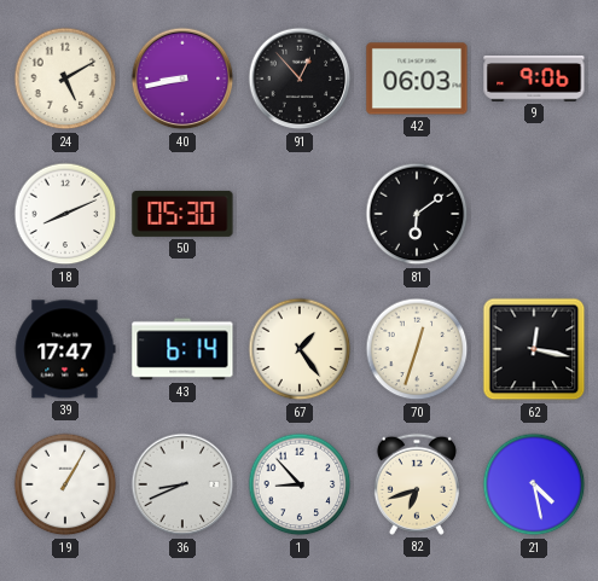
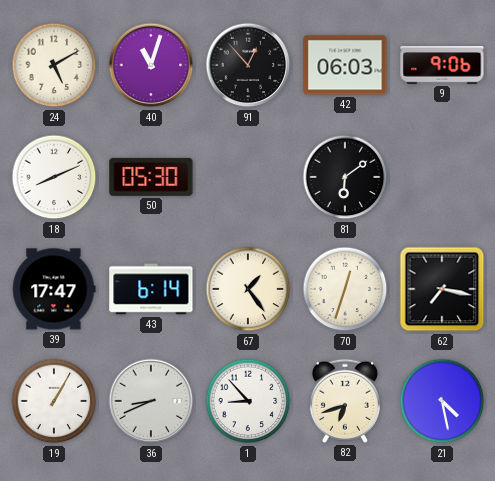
40: 8:43 -> 11:03 (151, 65)
62: 12:17 -> 7:17 (442, 289)
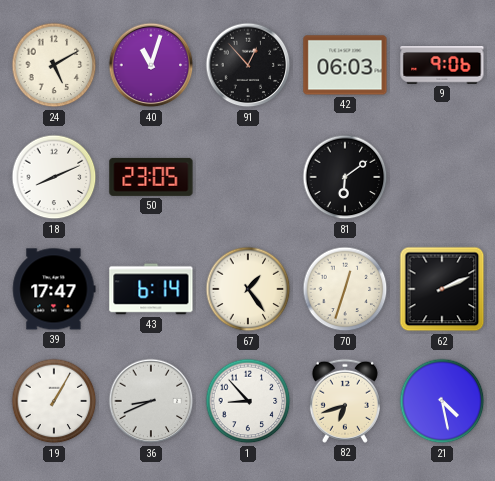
50: 05:30 -> 23:05 (151, 177)
62: 7:17 -> 2:11 (442, 289)
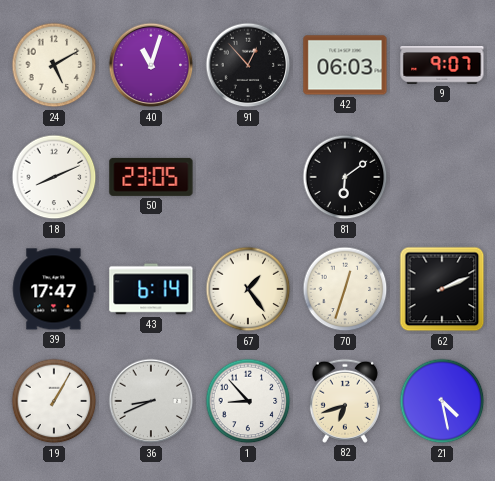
9: 9:06 -> 9:07 (442, 65)
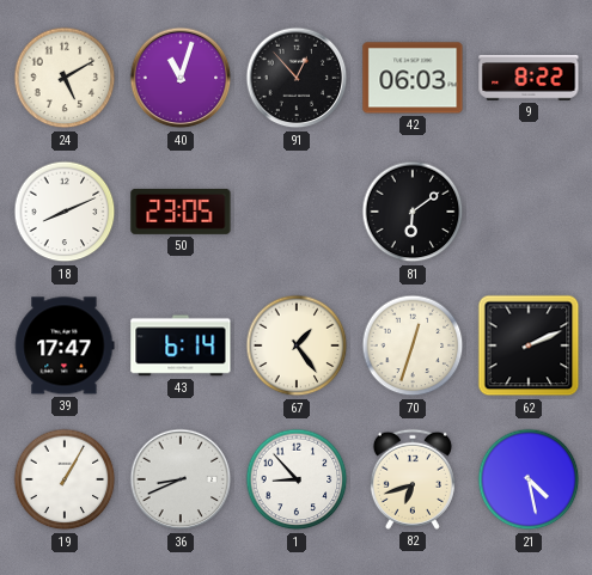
9: 9:07 -> 8:22 (529, 78)
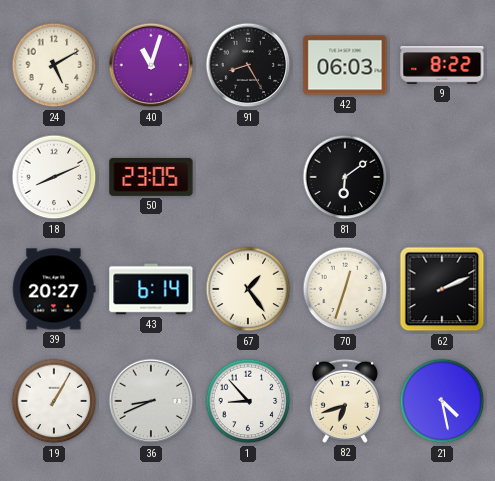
91: 12:53 -> 8:25 (248, 65)
39: 17:47 -> 20:27 (54, 289)
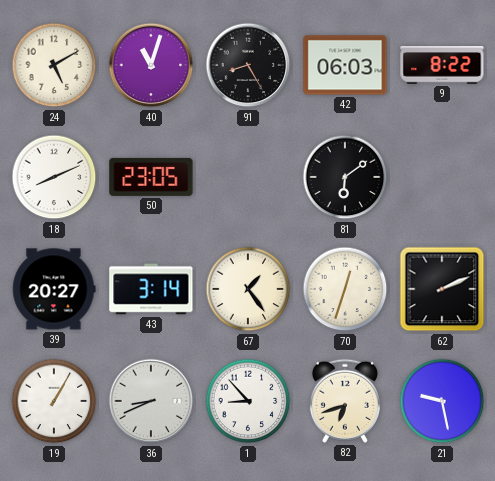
43: 6:14 -> 3:14 (151, 289)
21: 4:28 -> 9:28 (442, 401)
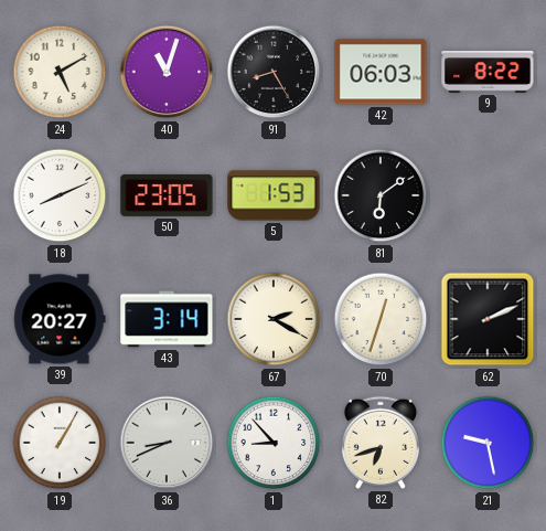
5: none -> 1:53 (274, 195)
67: 1:24 -> 2:20 (274, 319)
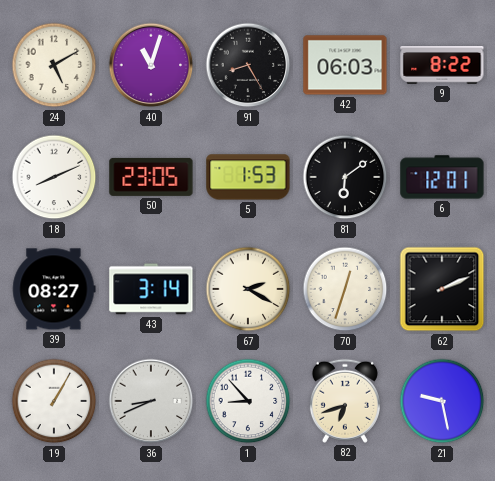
6: none -> 12:01 (442, 177)
39: 20:27 -> 08:27 (54, 289)
